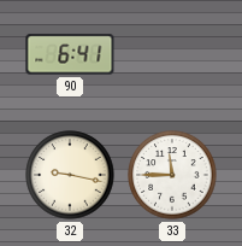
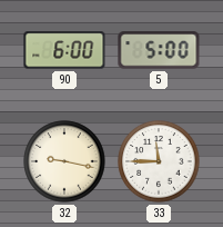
90: 6:41 -> 6:00 (64, 50)
5: none -> 5:00 (159, 50)
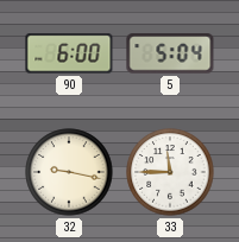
5: 5:00 -> 5:04 (170, 53)
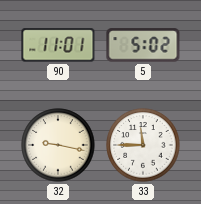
90: 6:00 -> 11:01 (58, 45)
5: 5:04 -> 5:02 (143, 45)
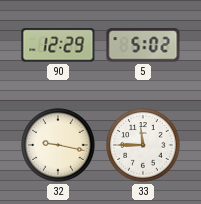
90: 11:01 -> 12:29 (58, 45)
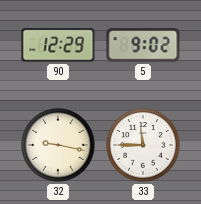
5: 5:02 -> 9:02 (143, 45)
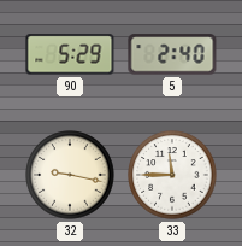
90: 12:29 -> 5:29 (70, 54)
5: 9:02 -> 2:40 (172, 54)
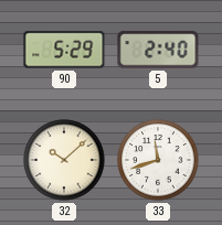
32: 9:17 -> 10:08 (64, 160)
33: 11:45 -> 11:42 (158, 160)
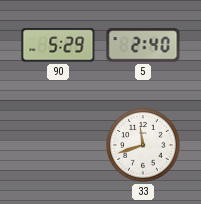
32: 10:08 -> none (64, 160)
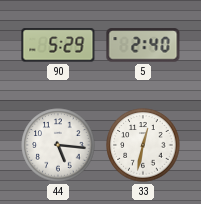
44: none -> 5:16 (58, 145)
33: 11:42 -> 12:32 (143, 145)
